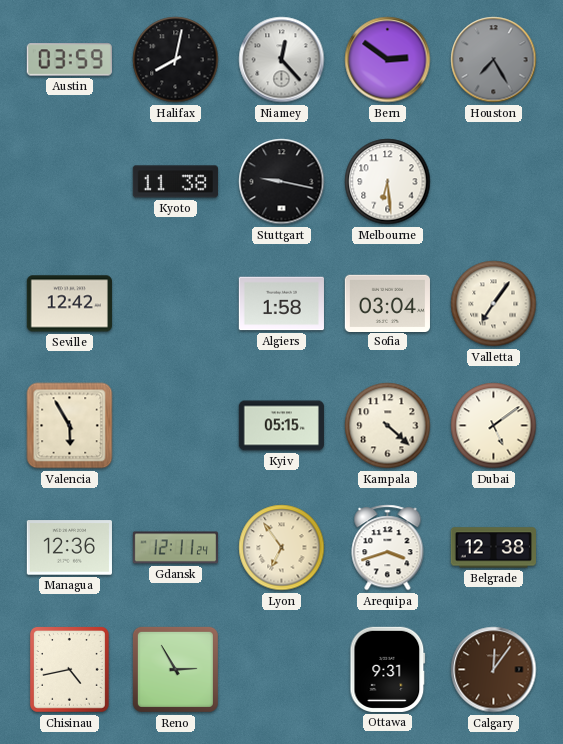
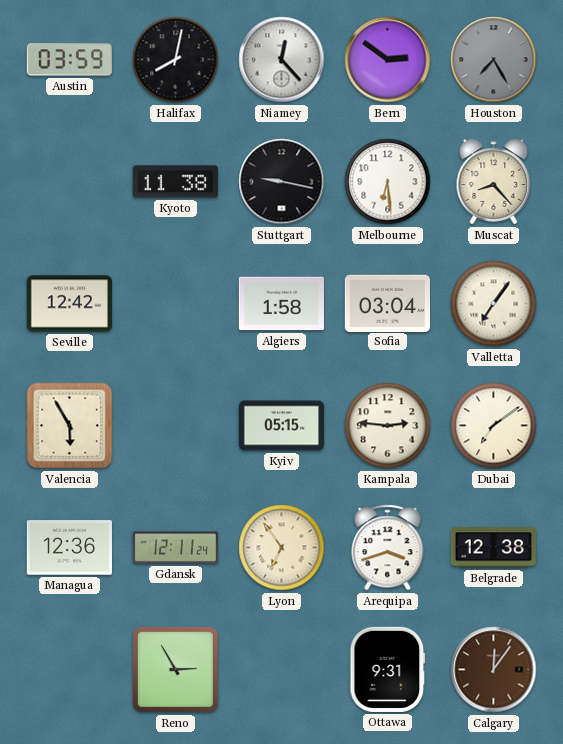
Muscat: none -> 8:23 (494, 182)
Kampala: 4:22 -> 2:46 (388, 426)
Dubai: 5:09 -> 7:09 (494, 426)
Chisinau: 4:43 -> none (69, 669)
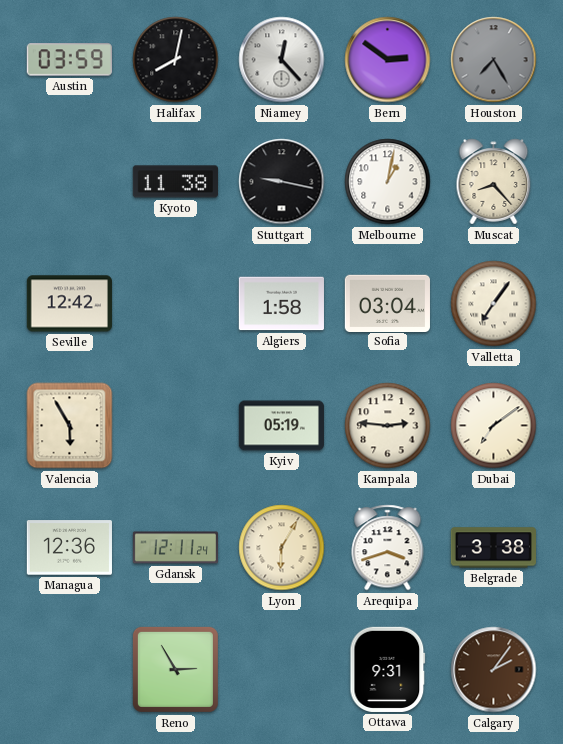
Melbourne: 6:29 -> 1:02 (388, 182)
Kyiv: 05:15 -> 05:19 (281, 426)
Lyon: 6:54 -> 6:05 (282, 548)
Belgrade: 12:38 -> 3:38 (493, 548)
Calgary: 12:06 -> 2:06 (494, 670)
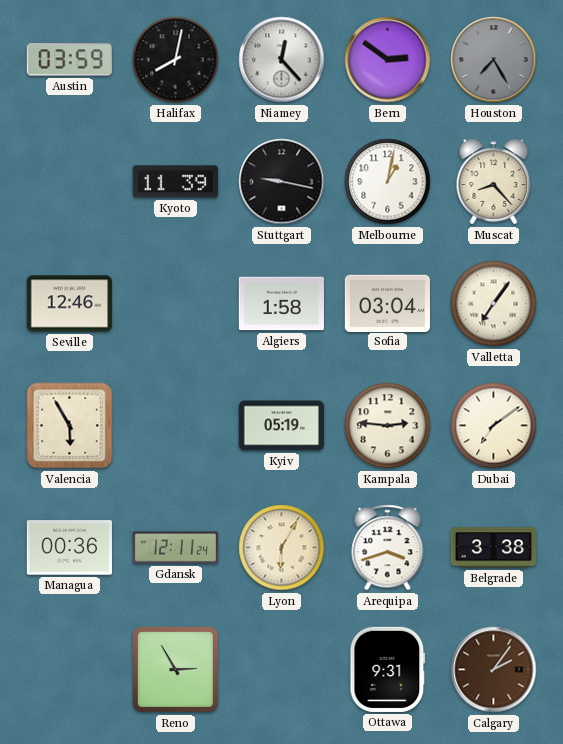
Kyoto: 11:38 -> 11:39 (175, 182)
Seville: 12:42 -> 12:46 (69, 304)
Managua: 12:36 -> 00:36 (69, 548)
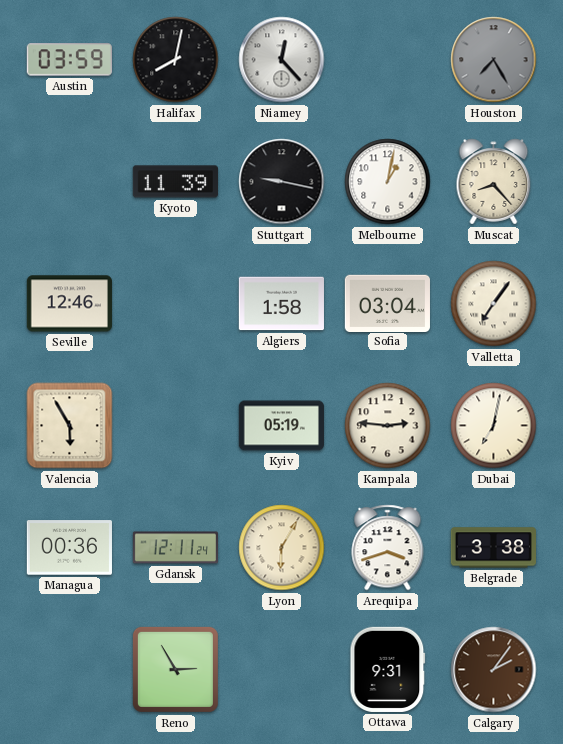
Bern: 2:51 -> none (388, 60)
Dubai: 7:09 -> 7:02 (494, 426)
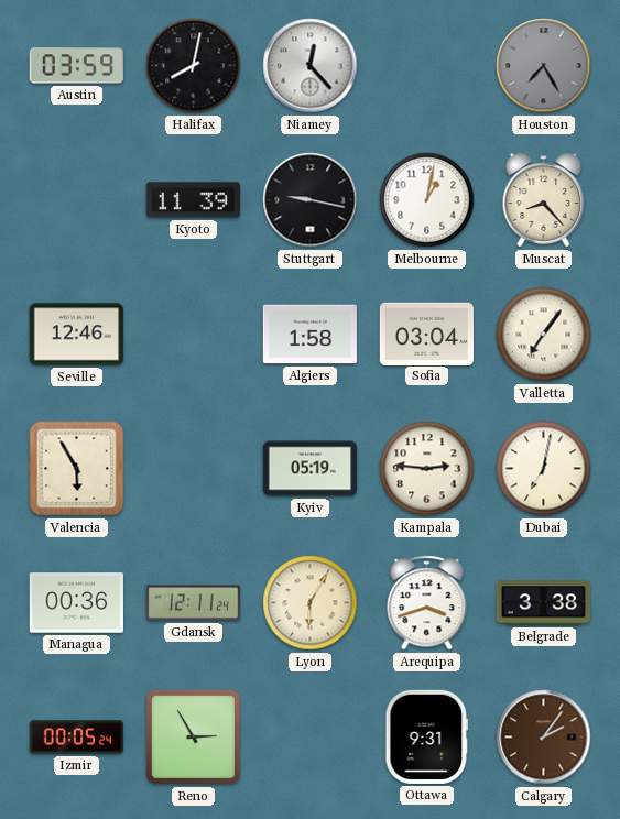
Izmir: none -> 00:05 (76, 738)
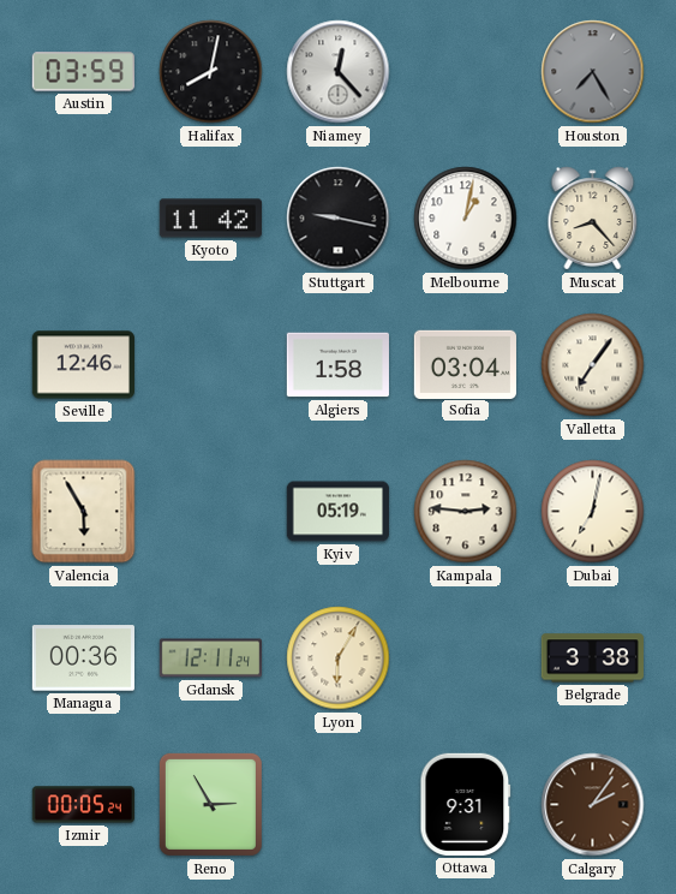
Kyoto: 11:39 -> 11:42 (210, 219)
Arequipa: 3:42 -> none (427, 603)
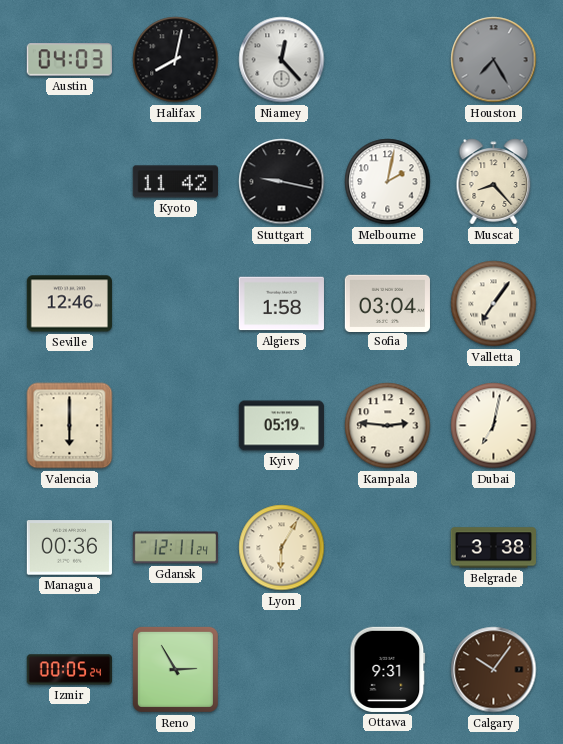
Austin: 03:59 -> 04:03 (69, 60)
Melbourne: 1:02 -> 2:02 (388, 182)
Valencia: 5:55 -> 6:00 (70, 426)
Calgary: 2:06 -> 10:06 (494, 670)
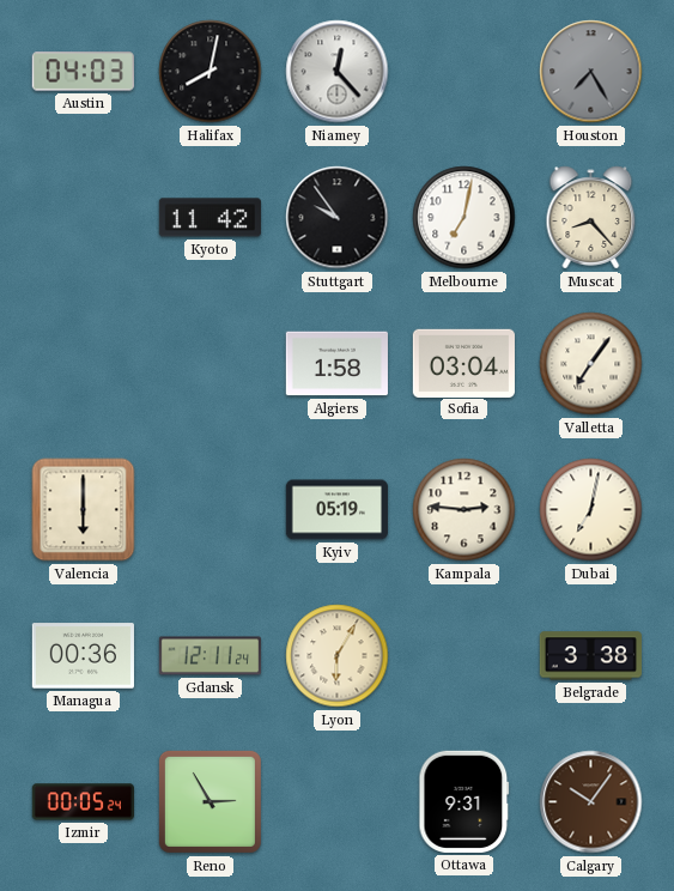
Stuttgart: 9:17 -> 9:54 (338, 218)
Melbourne: 2:02 -> 7:02 (464, 218)
Seville: 12:46 -> none (69, 304)
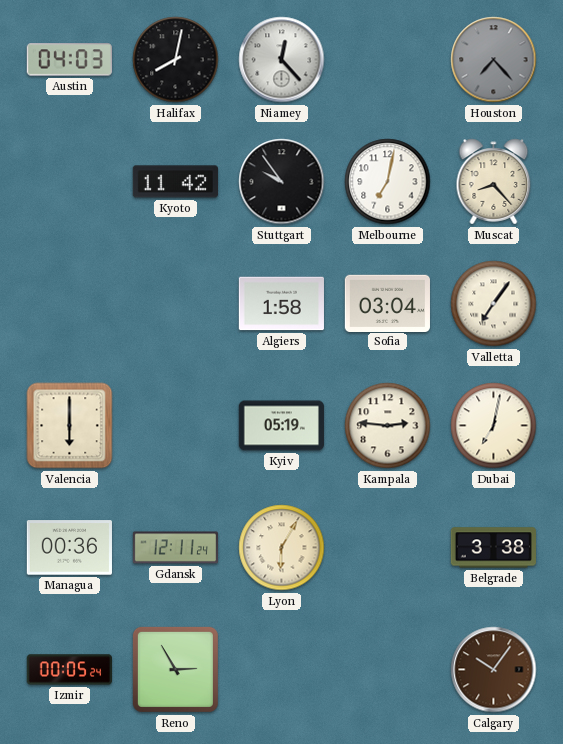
Houston: 7:25 -> 7:23 (494, 60)
Ottawa: 9:31 -> none (464, 801)
